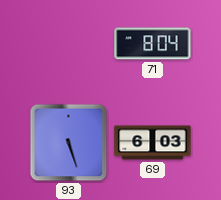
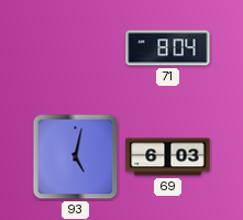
93: 5:27 -> 5:02 (76, 157)
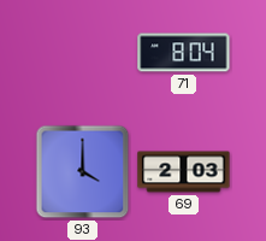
93: 5:02 -> 4:00 (83, 172)
69: 6:03 -> 2:03 (184, 172)
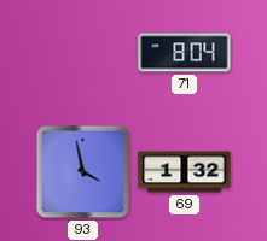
93: 4:00 -> 3:58 (83, 172)
69: 2:03 -> 1:32 (185, 172)
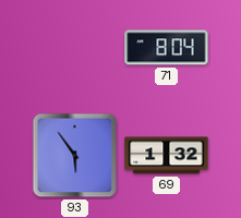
93: 3:58 -> 5:54 (75, 156)
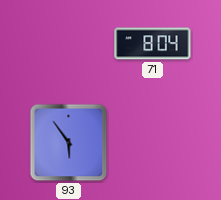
69: 1:32 -> none (167, 156)
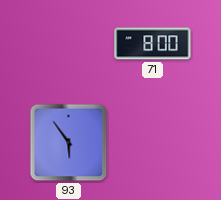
71: 8:04 -> 8:00 (153, 44)
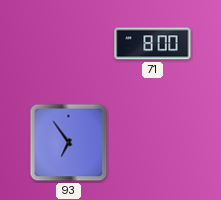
93: 5:54 -> 6:54 (69, 143)
